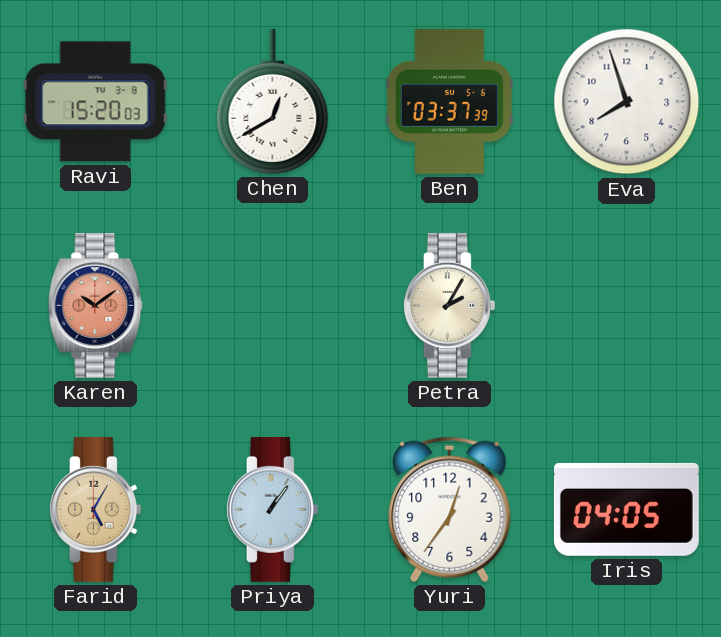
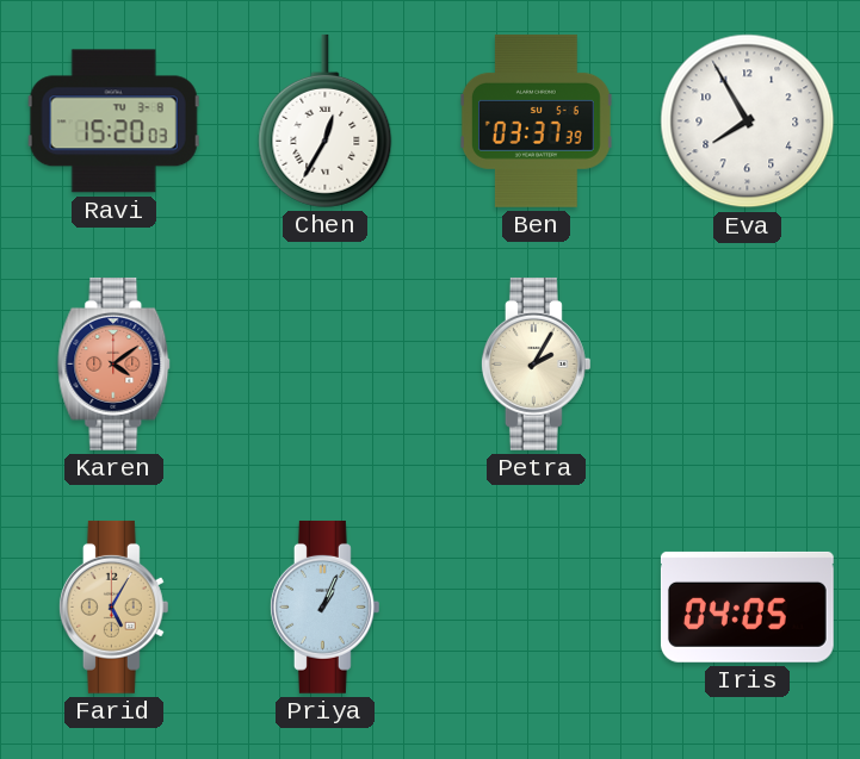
Chen: 12:40 -> 12:35 (326, 120)
Eva: 7:57 -> 7:55 (748, 122)
Karen: 10:09 -> 4:09 (115, 363)
Priya: 1:06 -> 1:04 (324, 606)
Yuri: 12:36 -> none (450, 509)
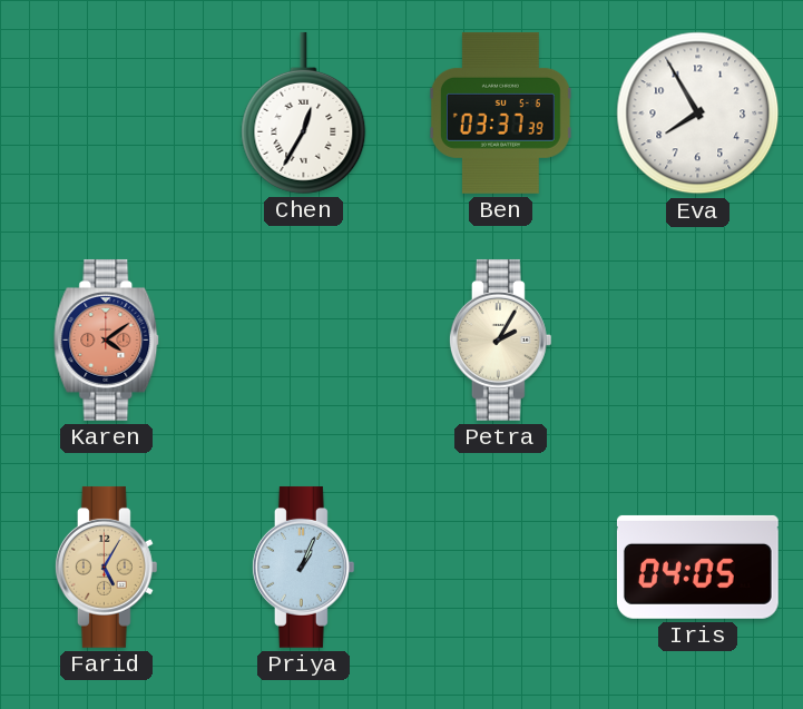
Ravi: 15:20 -> none (113, 122)
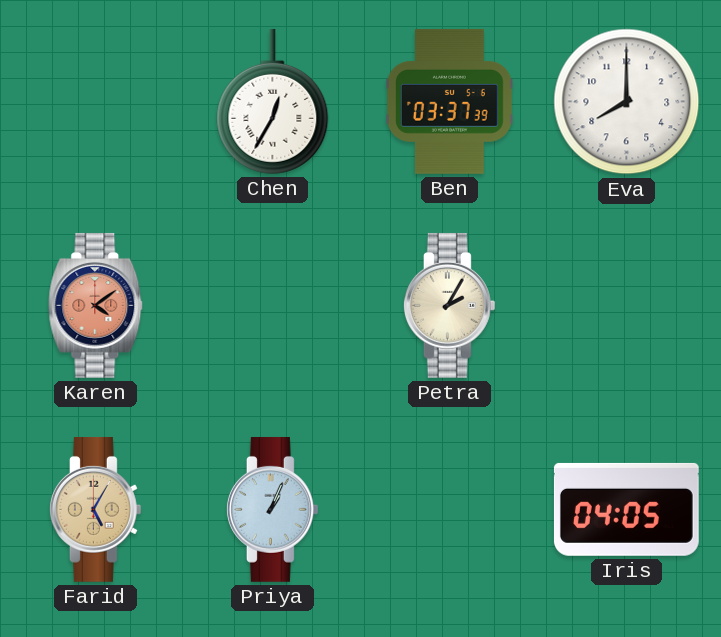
Eva: 7:55 -> 8:00 (627, 102)
